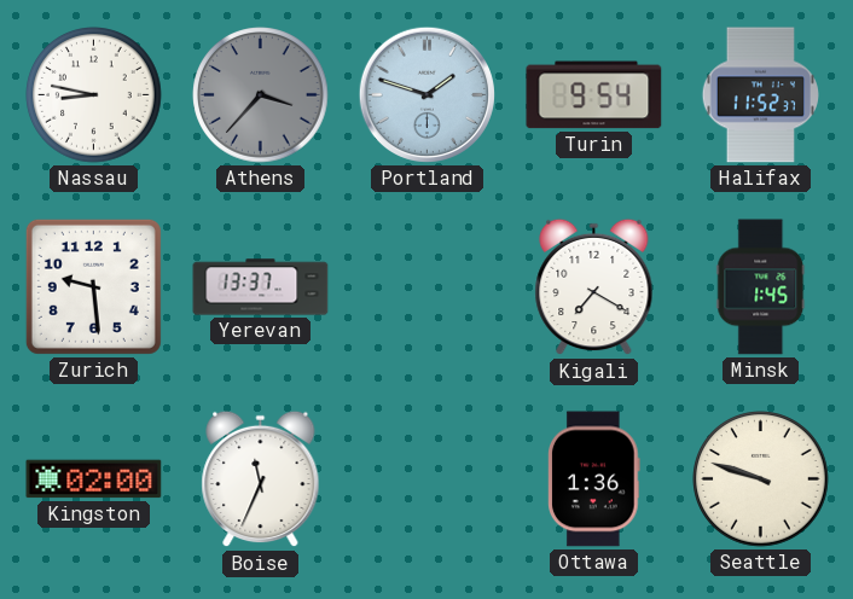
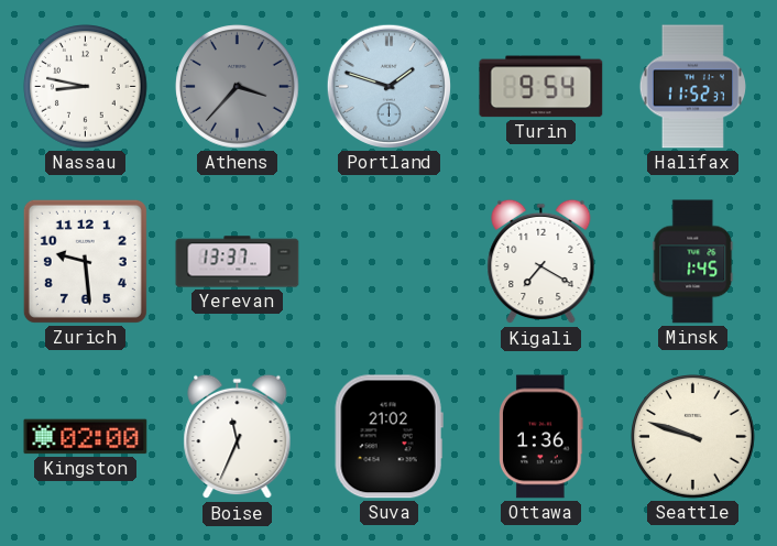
Suva: none -> 21:02 (388, 437)
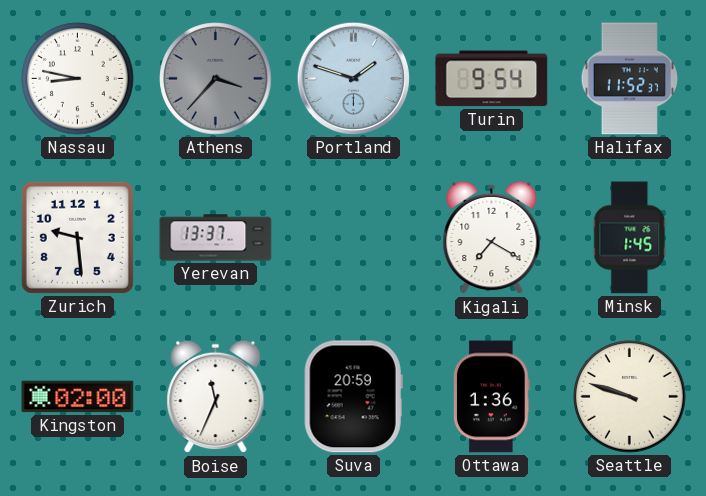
Suva: 21:02 -> 20:59 (353, 397)
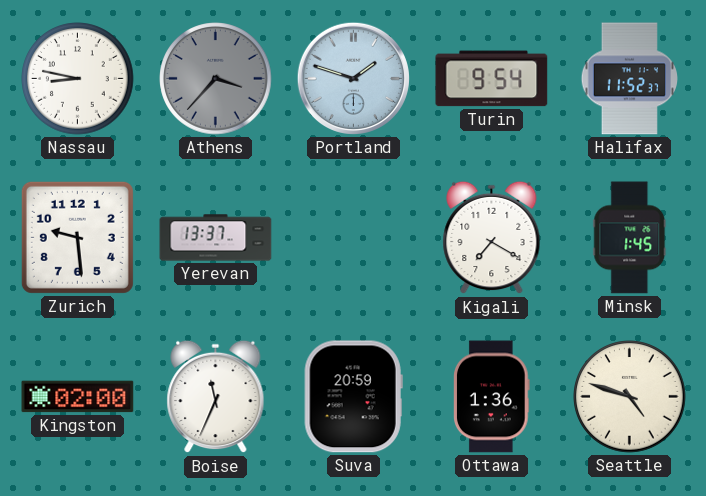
Seattle: 9:48 -> 4:48 (630, 397)
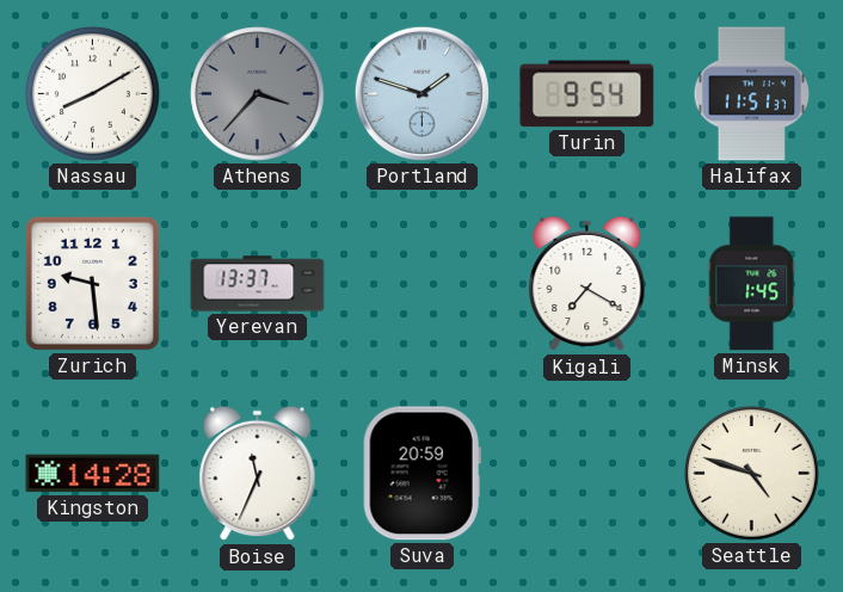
Nassau: 8:47 -> 8:10 (93, 94)
Halifax: 11:52 -> 11:51 (751, 94)
Kingston: 02:00 -> 14:28 (93, 474)
Ottawa: 1:36 -> none (492, 397)
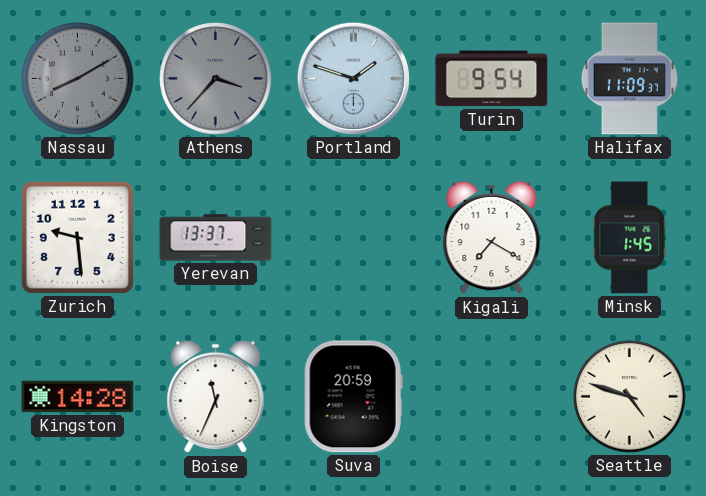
Nassau dial: white -> grey (78, 79)
Halifax: 11:51 -> 11:09 (629, 79)
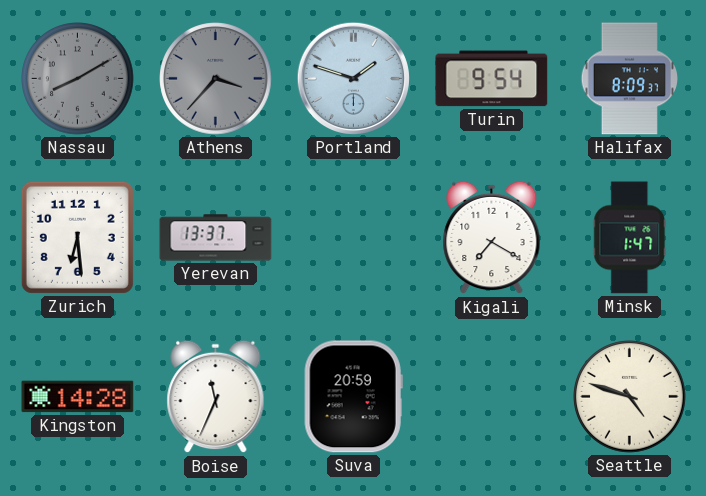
Halifax: 11:09 -> 8:09 (629, 79)
Zurich: 9:29 -> 6:29 (77, 237)
Minsk: 1:45 -> 1:47 (630, 238)
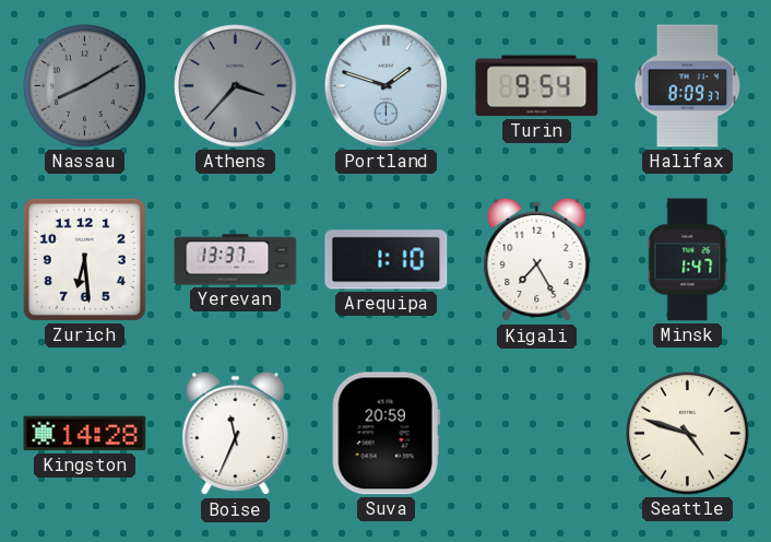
Arequipa: none -> 1:10 (387, 260)
Kigali: 7:20 -> 7:25 (537, 260)
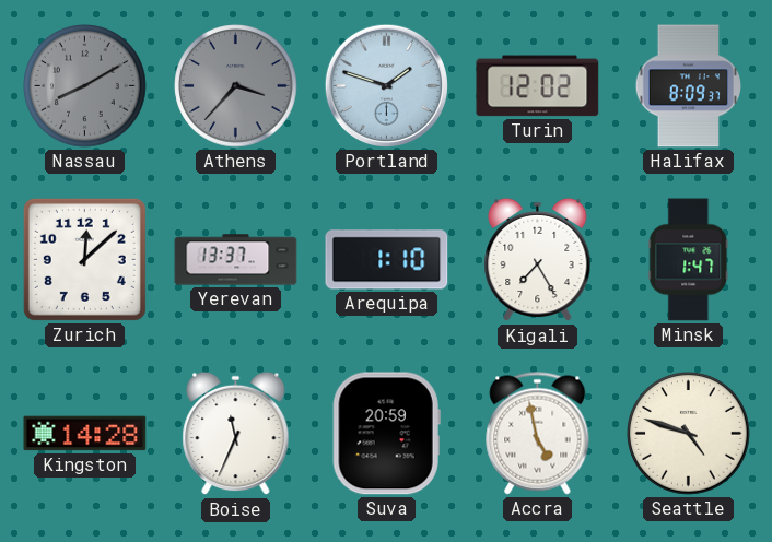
Turin: 9:54 -> 12:02 (538, 86)
Zurich: 6:29 -> 12:08 (84, 259)
Accra: none -> 4:58 (538, 434)
